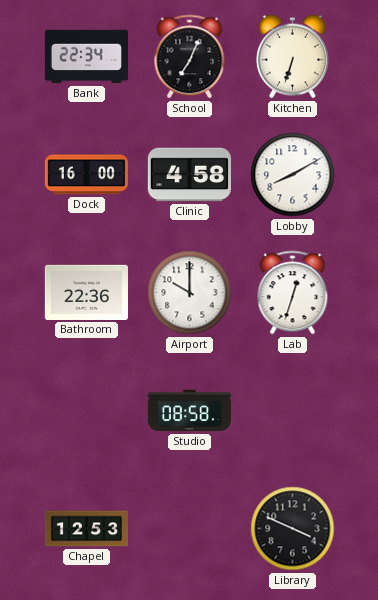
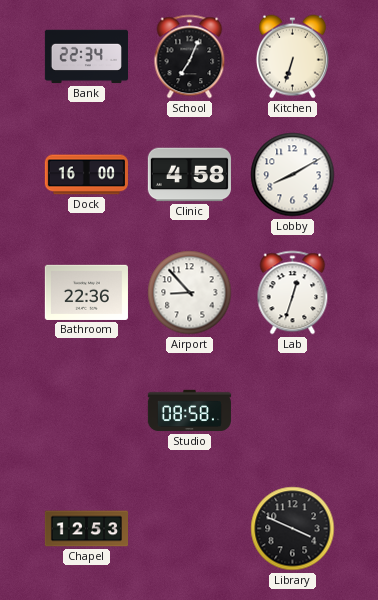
Airport: 10:00 -> 8:53 (190, 293)
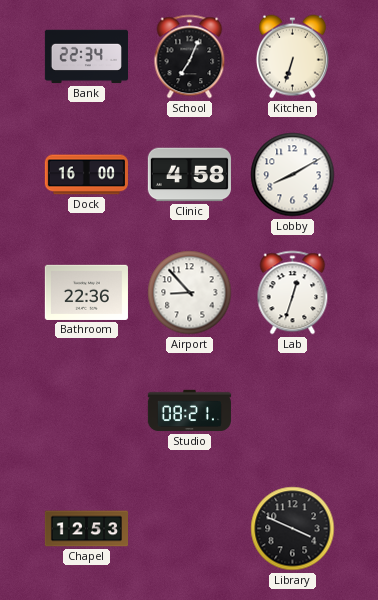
Studio: 08:58 -> 08:21 (189, 411)
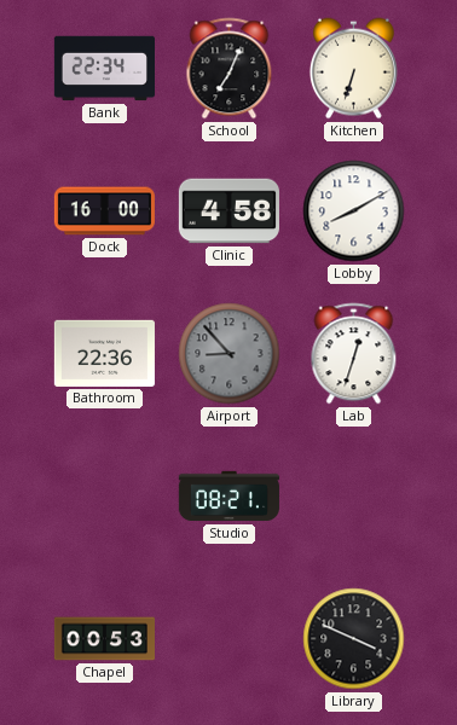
Airport dial: white -> grey (230, 354)
Chapel: 12:53 -> 00:53 (104, 639)
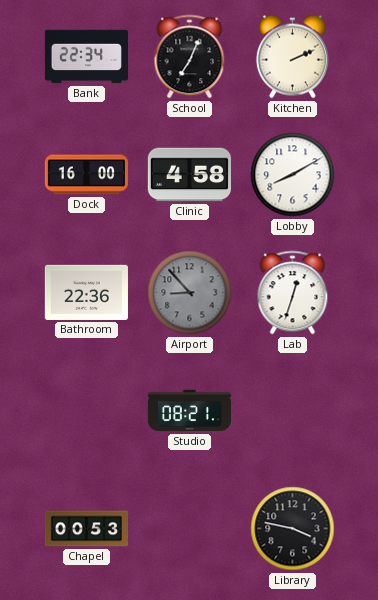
Kitchen: 6:33 -> 2:11 (292, 57)
Library: 3:49 -> 3:47 (293, 529)
